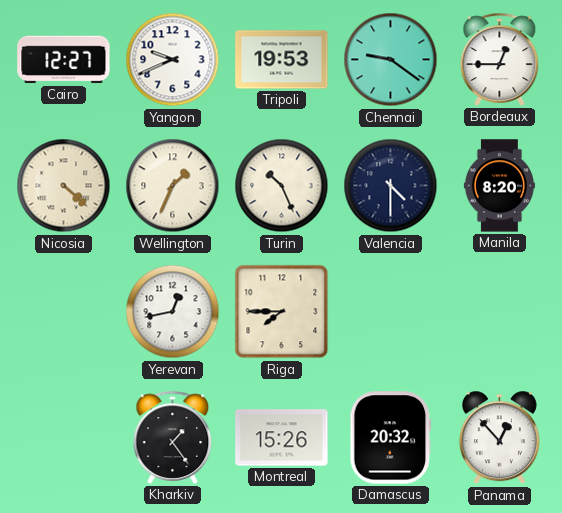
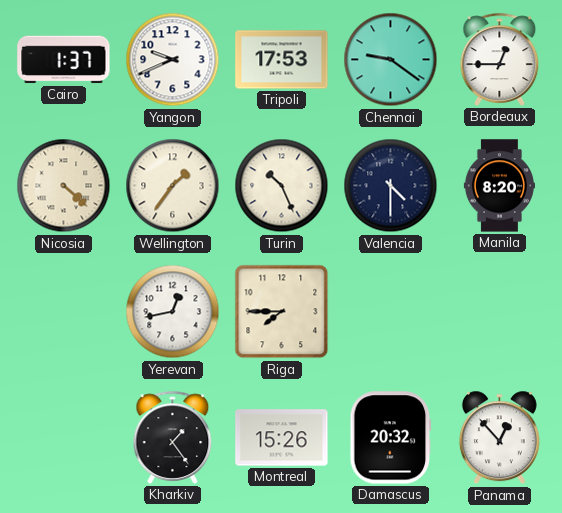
Cairo: 12:27 -> 1:37 (64, 60)
Tripoli: 19:53 -> 17:53 (282, 60)
Wellington: 1:34 -> 1:36 (173, 186)
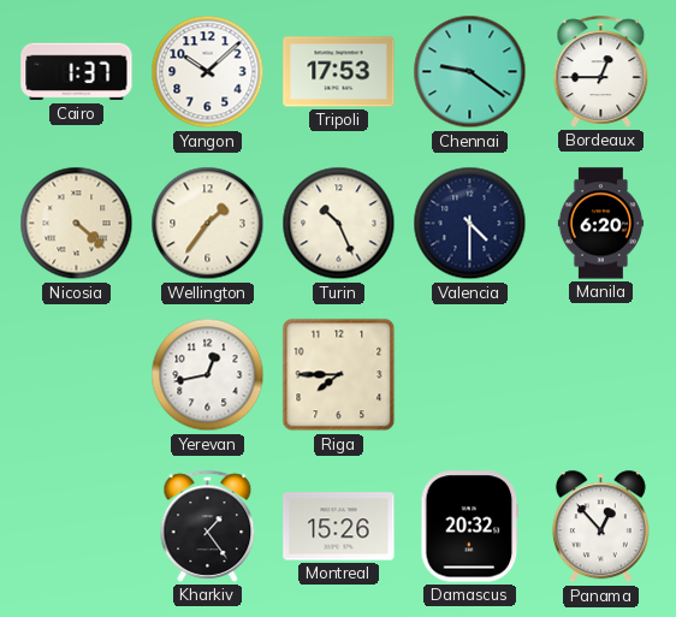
Yangon: 9:41 -> 10:08 (208, 72)
Manila: 8:20 -> 6:20 (600, 224)
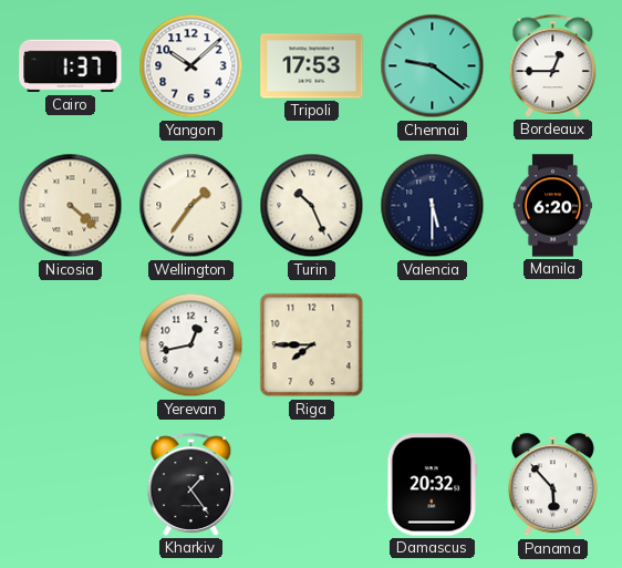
Valencia: 4:30 -> 5:30 (433, 206)
Montreal: 15:26 -> none (339, 527)
Panama: 12:53 -> 5:53 (552, 485)
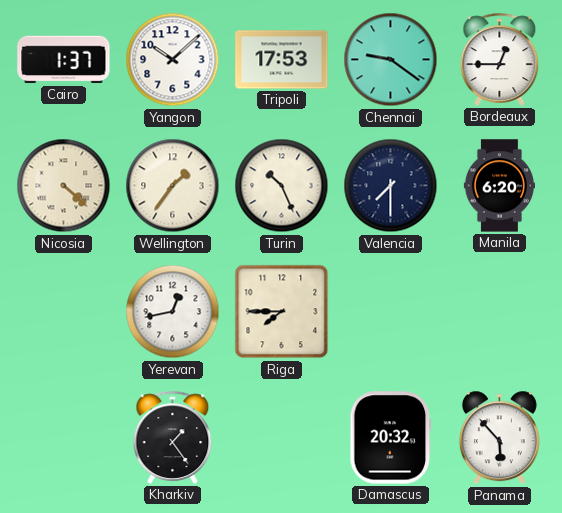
Valencia: 5:30 -> 7:30 (391, 186)
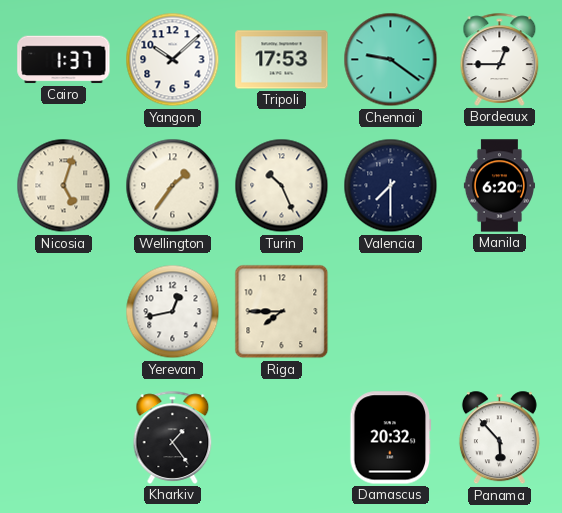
Nicosia: 4:22 -> 5:03 (64, 186)
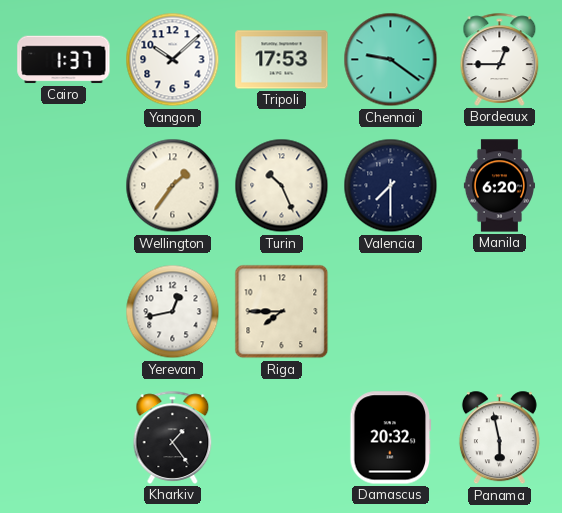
Nicosia: 5:03 -> none (64, 186)
Panama: 5:53 -> 5:58 (499, 438)
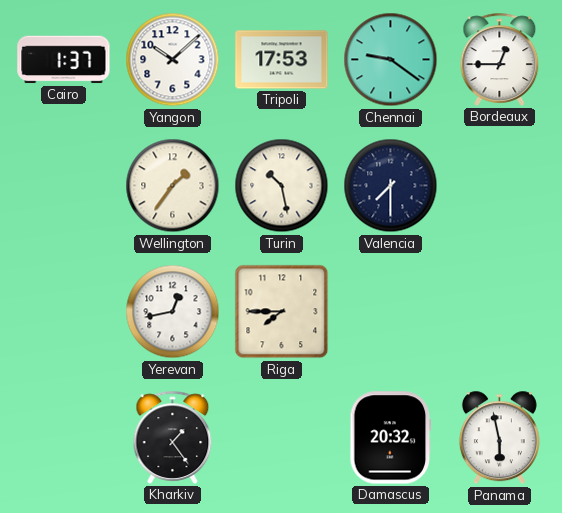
Turin: 10:26 -> 10:28 (282, 186)
Manila: 6:20 -> none (499, 186)
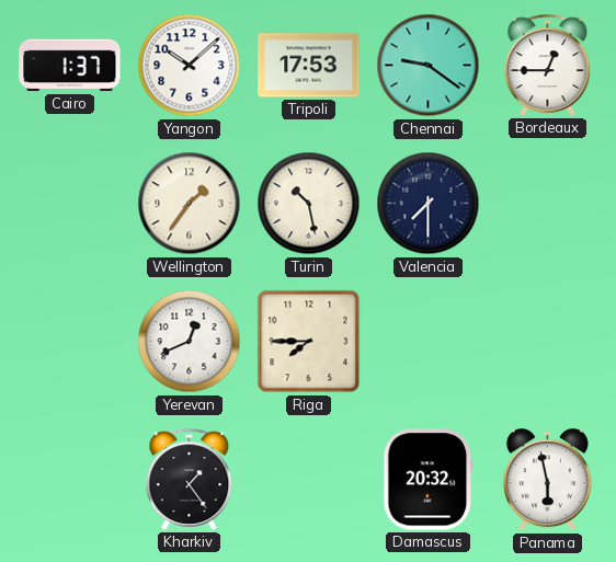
Yerevan: 12:43 -> 12:41 (190, 342)
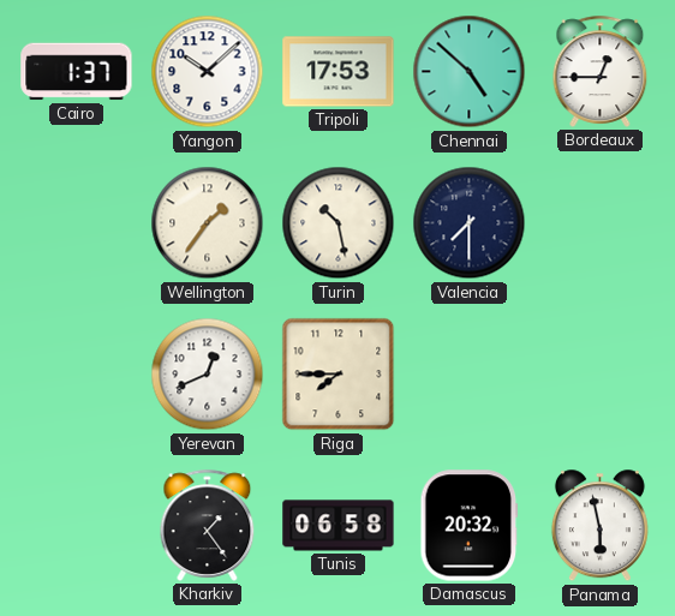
Chennai: 9:21 -> 4:52 (470, 72)
Tunis: none -> 06:58 (339, 526)
